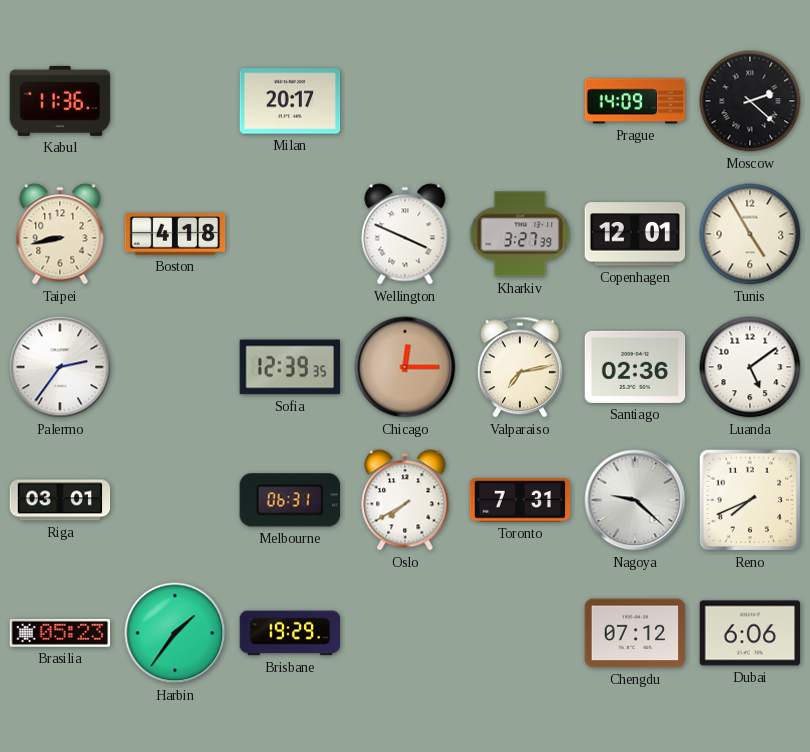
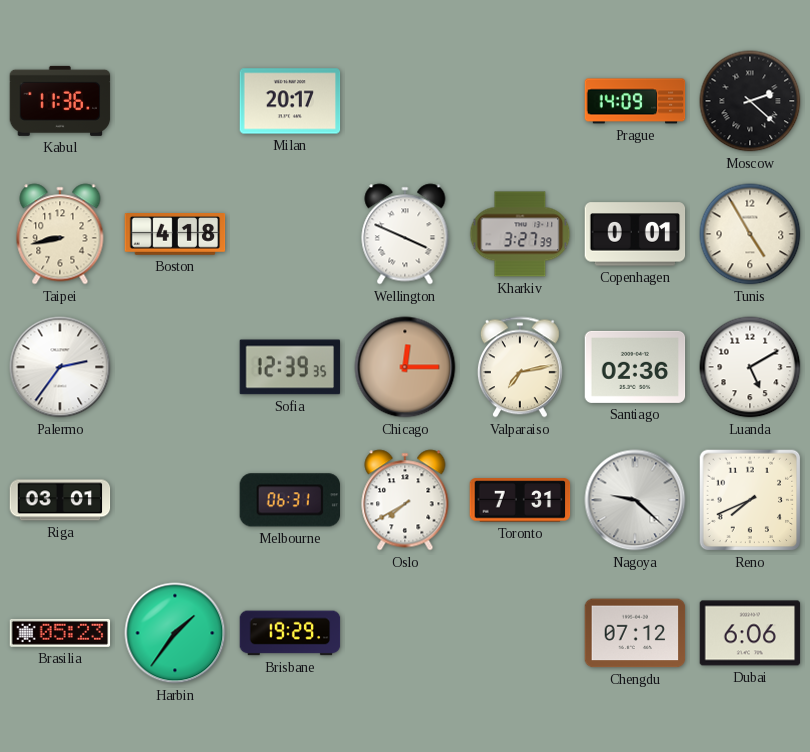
Copenhagen: 12:01 -> 0:01 (635, 234)
Luanda: 5:09 -> 5:10 (750, 367)
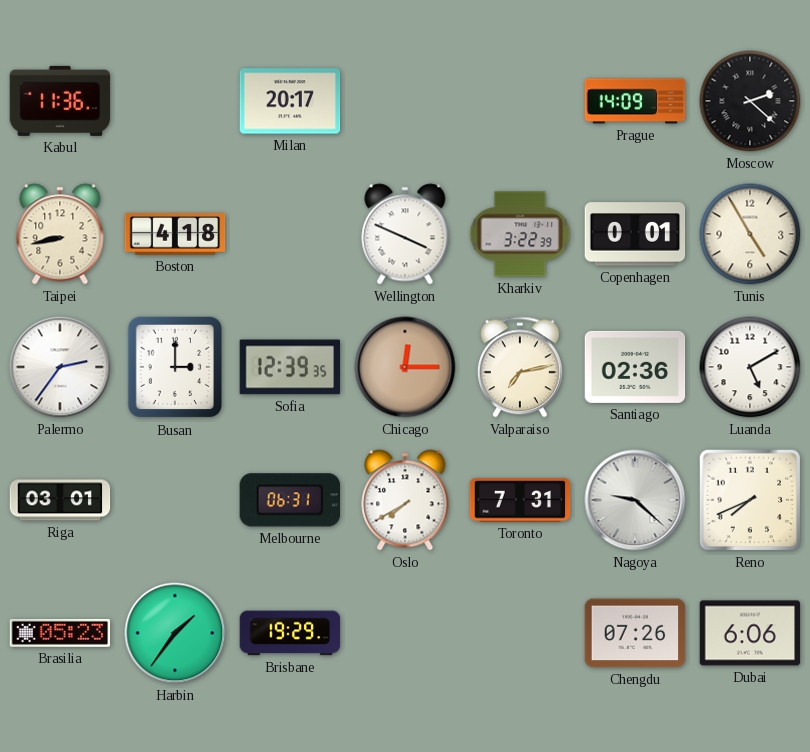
Kharkiv: 3:27 -> 3:22 (520, 234)
Busan: none -> 3:00 (174, 367)
Chengdu: 07:12 -> 07:26 (635, 633)
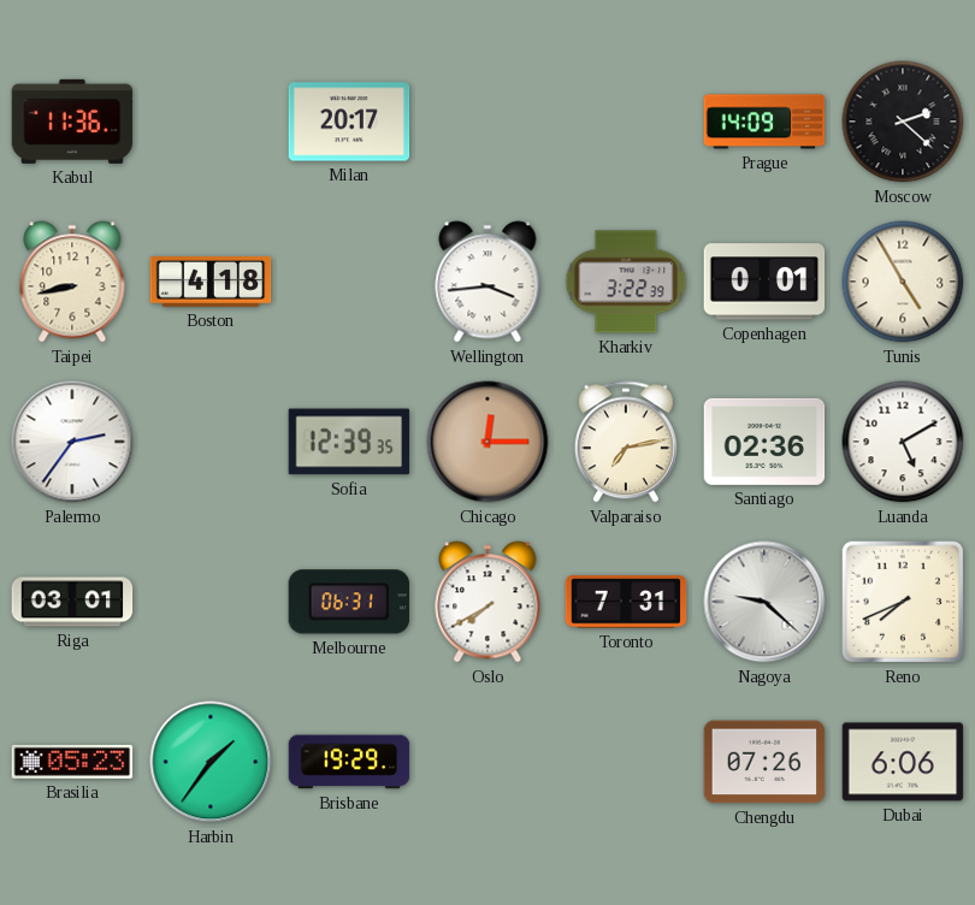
Wellington: 3:49 -> 3:44 (487, 282)
Busan: 3:00 -> none (174, 367)
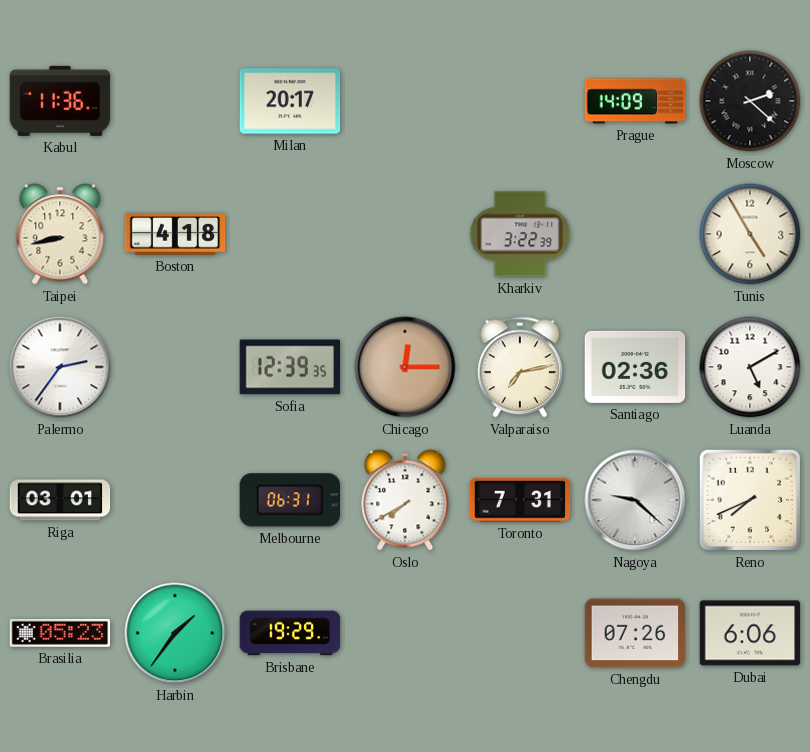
Wellington: 3:44 -> none (487, 282)
Copenhagen: 0:01 -> none (764, 282)
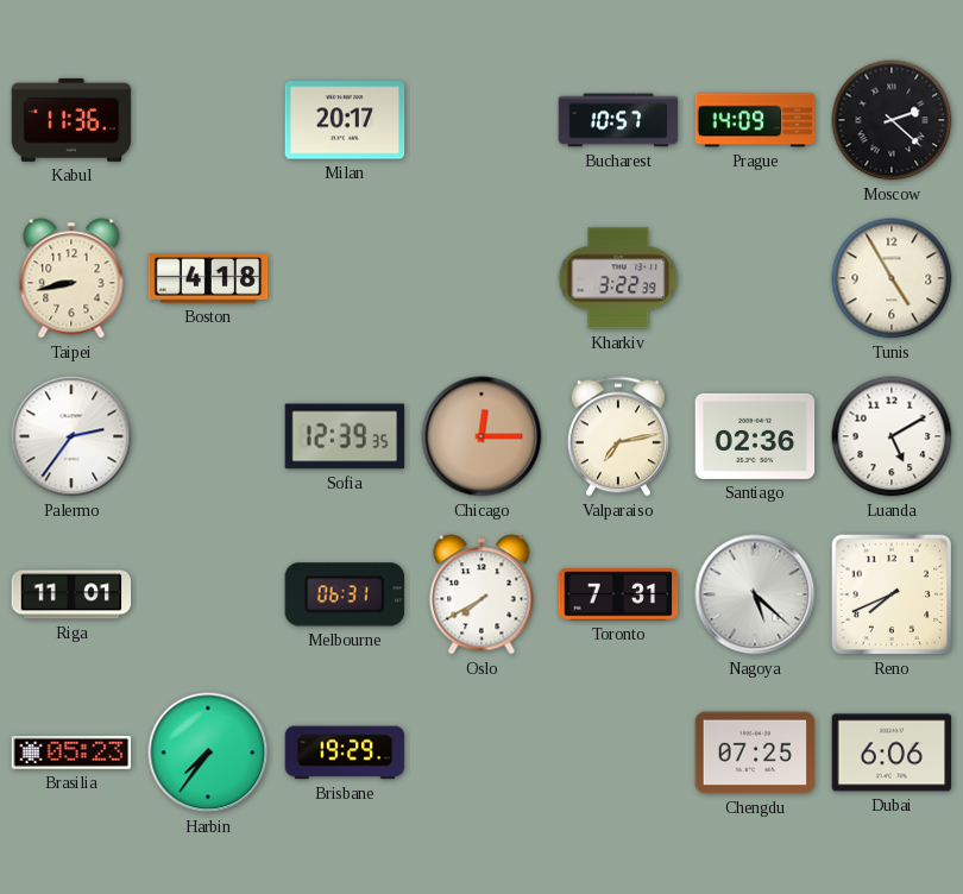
Bucharest: none -> 10:57 (618, 120)
Riga: 03:01 -> 11:01 (71, 594)
Nagoya: 9:22 -> 5:22 (755, 594)
Harbin: 1:36 -> 7:36 (208, 753)
Chengdu: 07:26 -> 07:25 (755, 753)
